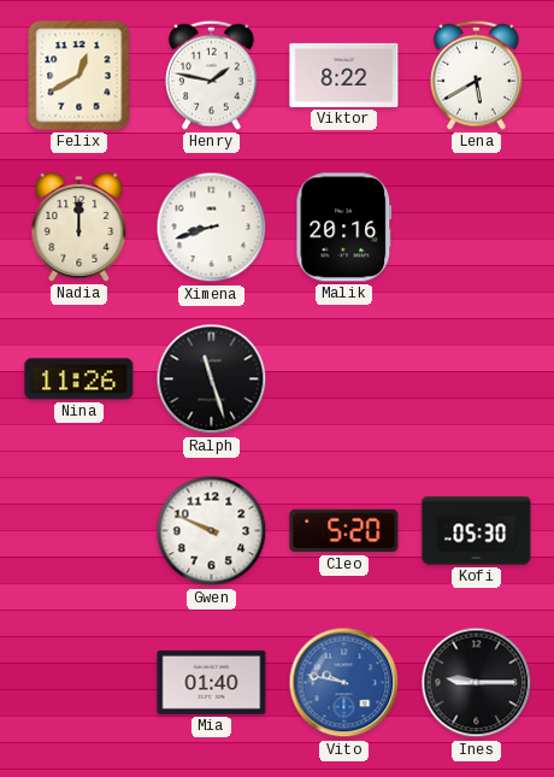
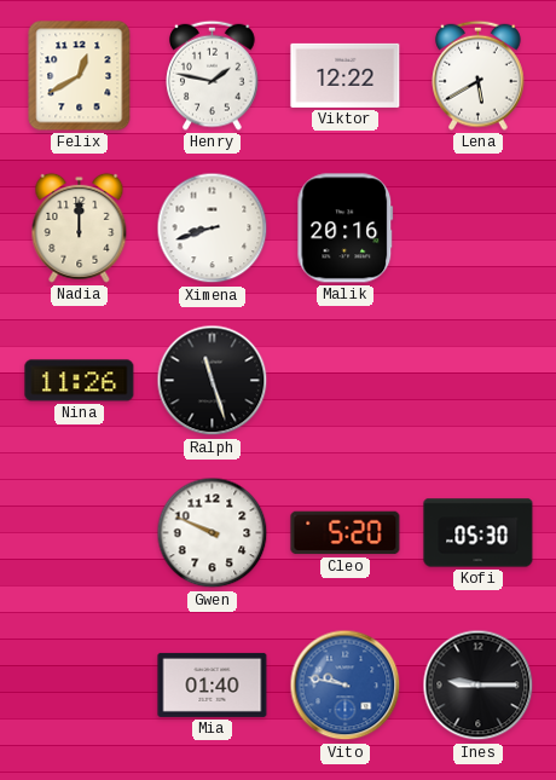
Viktor: 8:22 -> 12:22 (346, 75)
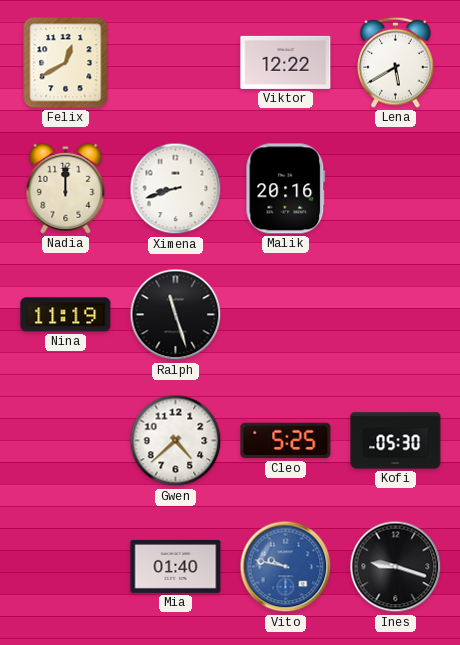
Henry: 1:47 -> none (213, 75)
Nina: 11:26 -> 11:19 (66, 315)
Gwen: 9:49 -> 4:38 (176, 441)
Cleo: 5:20 -> 5:25 (286, 441)
Ines: 9:15 -> 9:18 (396, 567)
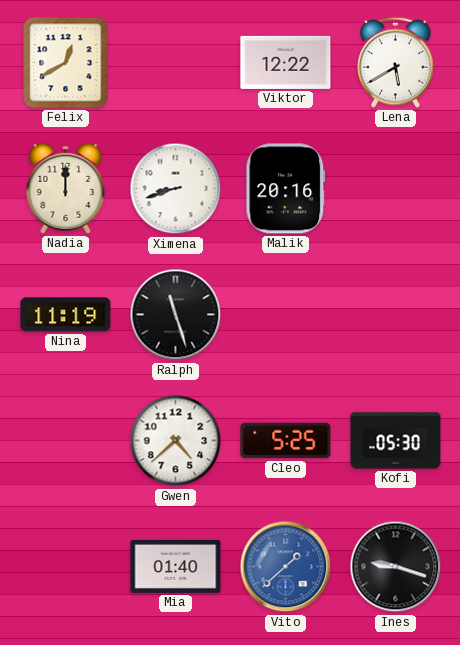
Vito: 9:47 -> 1:38 (286, 567)
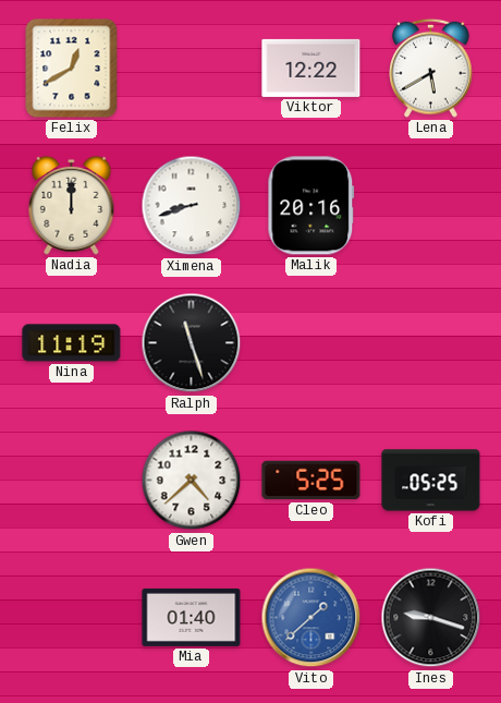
Kofi: 05:30 -> 05:25 (431, 481)
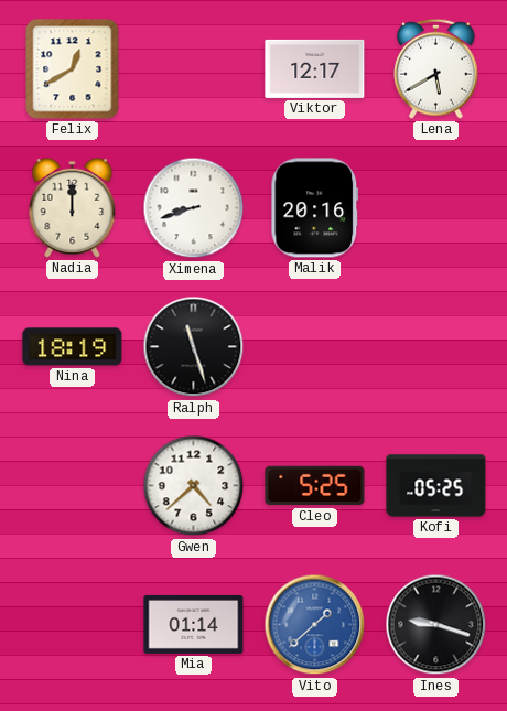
Viktor: 12:22 -> 12:17 (315, 68)
Nina: 11:19 -> 18:19 (73, 347)
Mia: 01:40 -> 01:14 (194, 624)
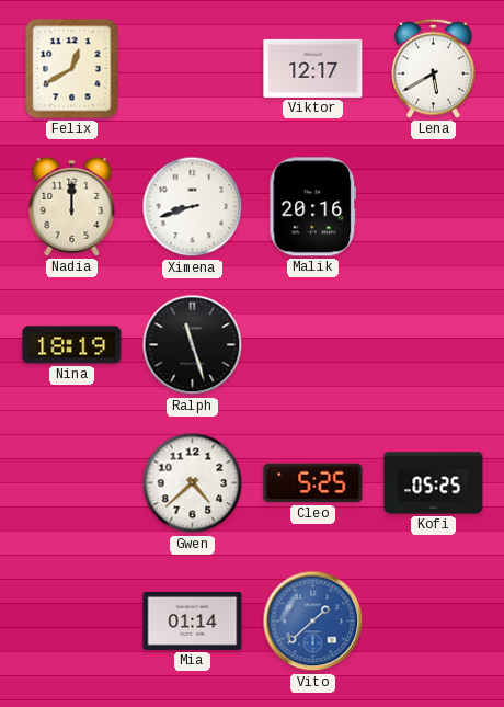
Ines: 9:18 -> none (436, 625)
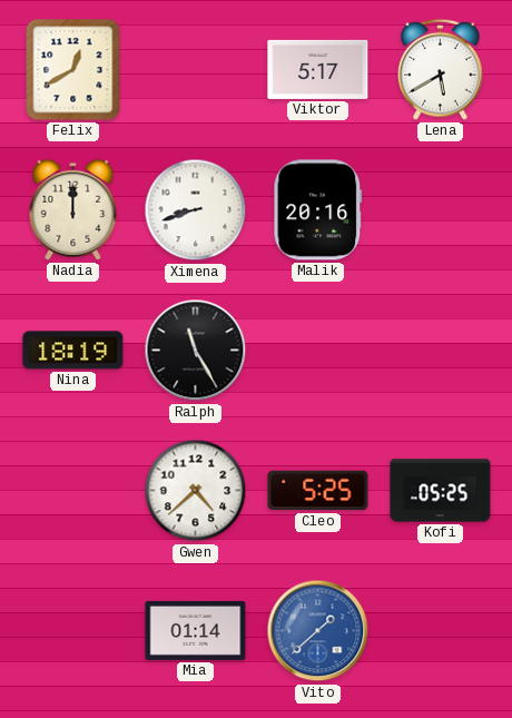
Viktor: 12:17 -> 5:17 (318, 69)
Ralph: 11:27 -> 11:25 (196, 351)
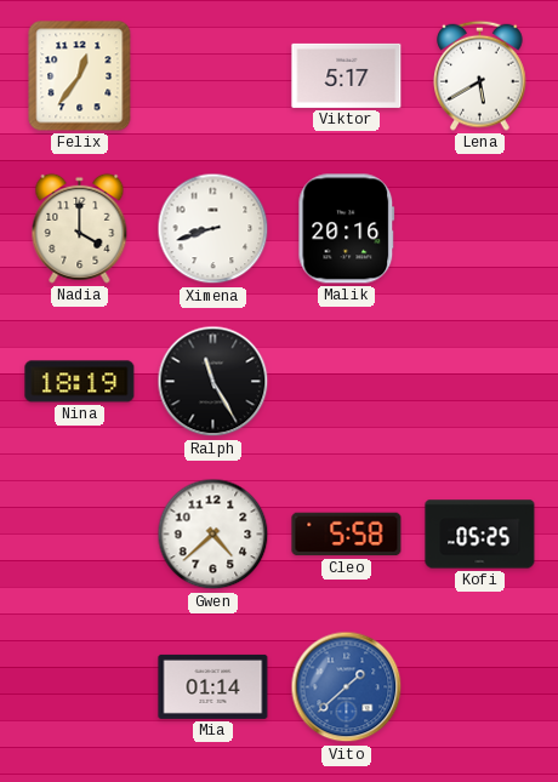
Felix: 12:40 -> 12:36 (80, 76)
Nadia: 12:00 -> 4:00 (80, 228)
Cleo: 5:25 -> 5:58 (347, 535)
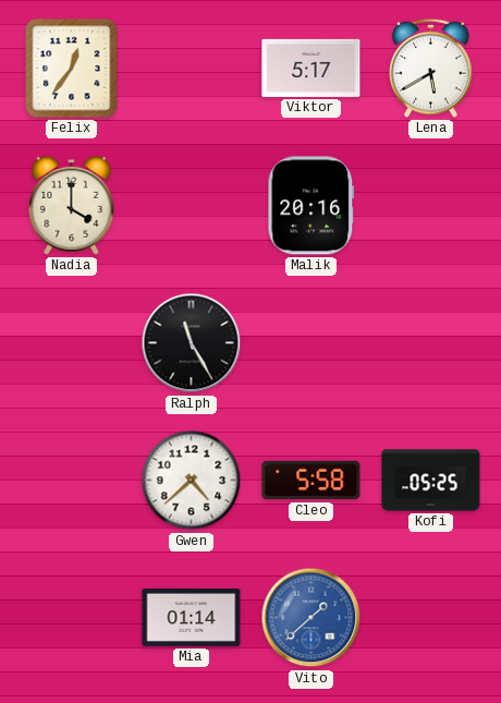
Ximena: 8:42 -> none (213, 229)
Nina: 18:19 -> none (80, 382)
